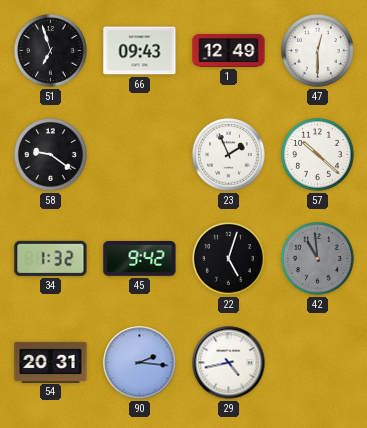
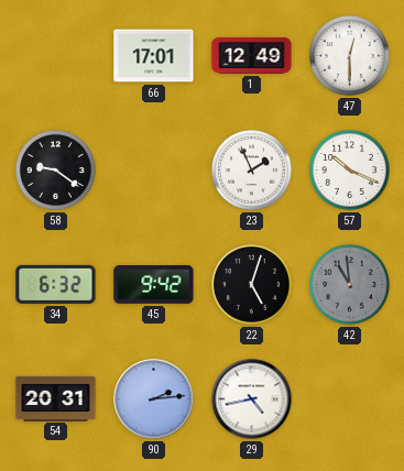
51: 6:57 -> none (51, 51)
66: 09:43 -> 17:01 (154, 56)
57: 10:22 -> 10:19 (350, 171)
34: 1:32 -> 6:32 (56, 284)
90: 2:16 -> 2:14 (154, 399)
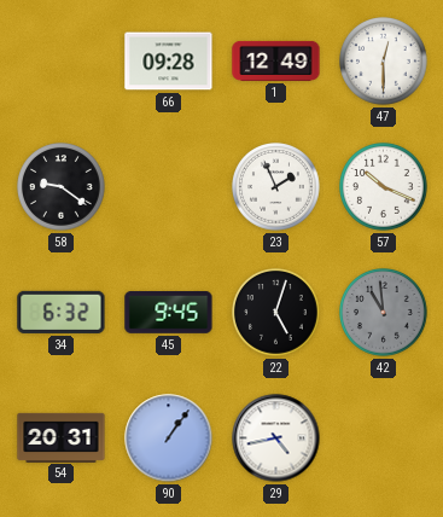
66: 17:01 -> 09:28 (169, 62)
45: 9:42 -> 9:45 (169, 312)
90: 2:14 -> 1:06 (169, 438)
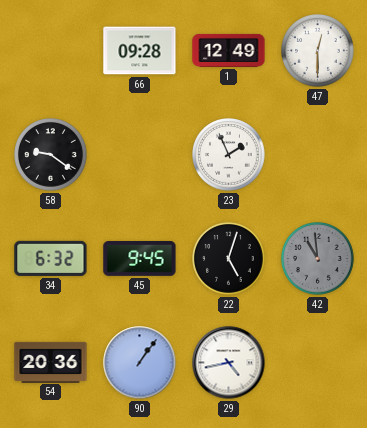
57: 10:19 -> none (384, 187)
54: 20:31 -> 20:36 (51, 362)
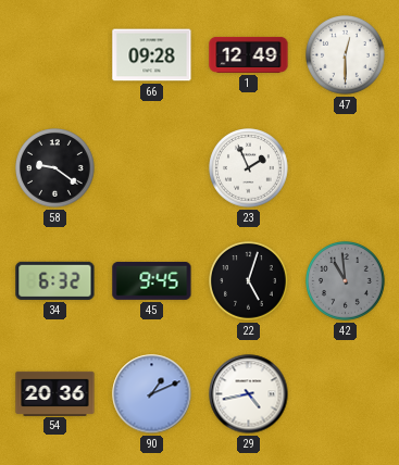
90: 1:06 -> 1:11 (152, 394)
